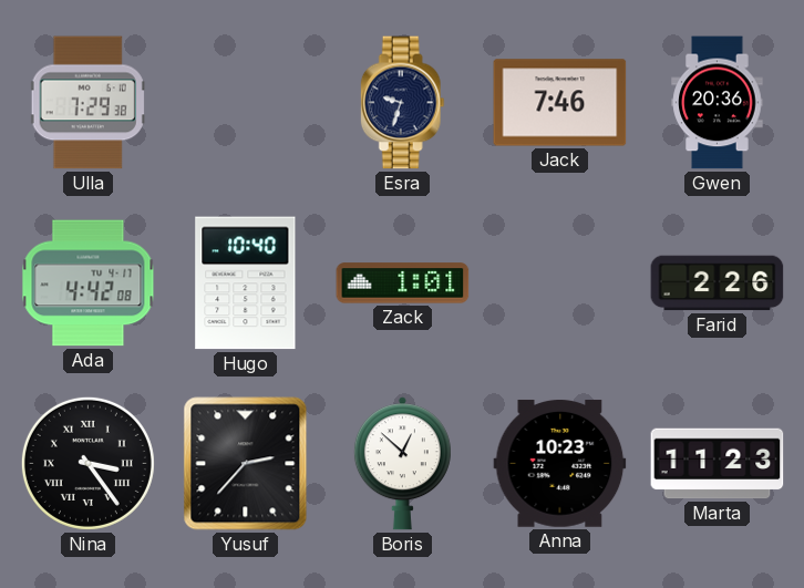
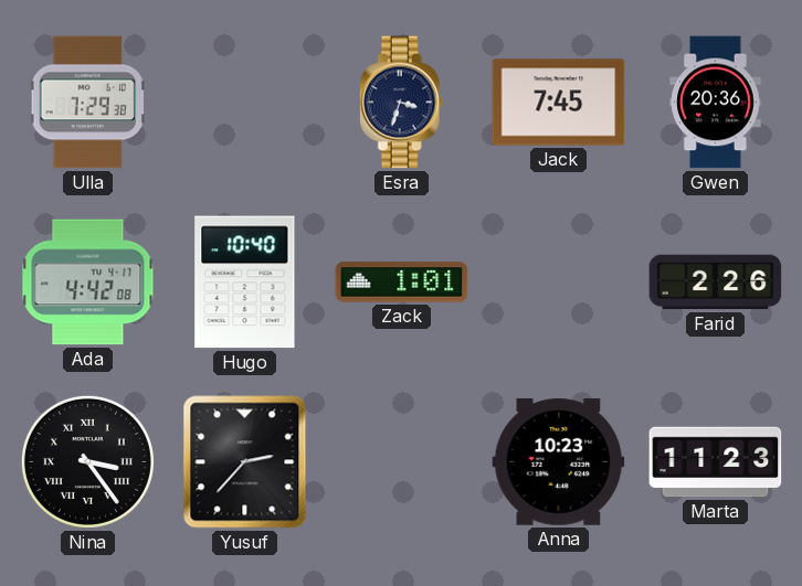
Esra: 9:33 -> 3:33 (401, 103)
Jack: 7:46 -> 7:45 (559, 103)
Boris: 12:52 -> none (402, 464)
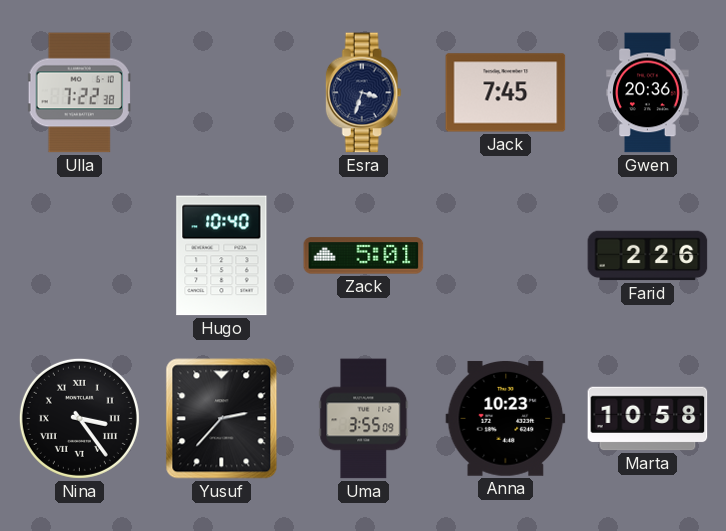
Ulla: 7:29 -> 7:22 (80, 93)
Ada: 4:42 -> none (88, 283)
Zack: 1:01 -> 5:01 (364, 256)
Uma: none -> 3:55 (364, 419)
Marta: 11:23 -> 10:58 (648, 419)
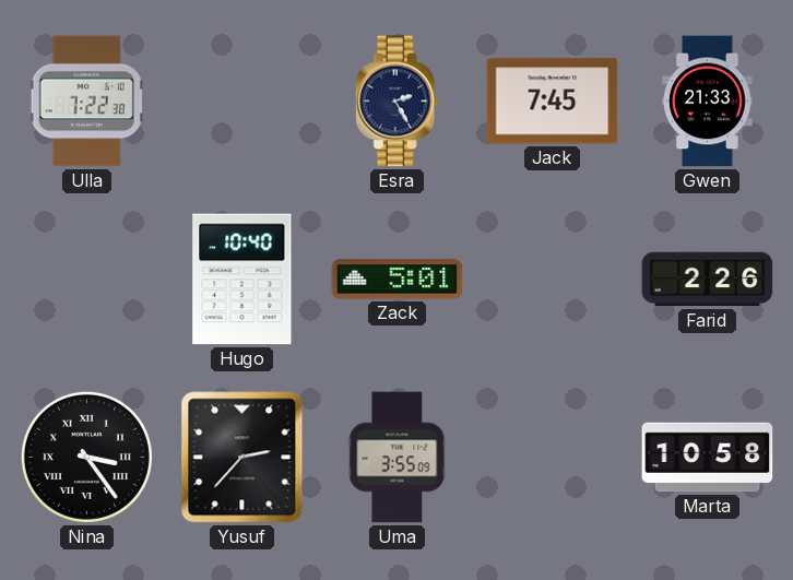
Esra: 3:33 -> 2:25 (397, 102)
Gwen: 20:36 -> 21:33 (708, 102)
Anna: 10:23 -> none (506, 418)
